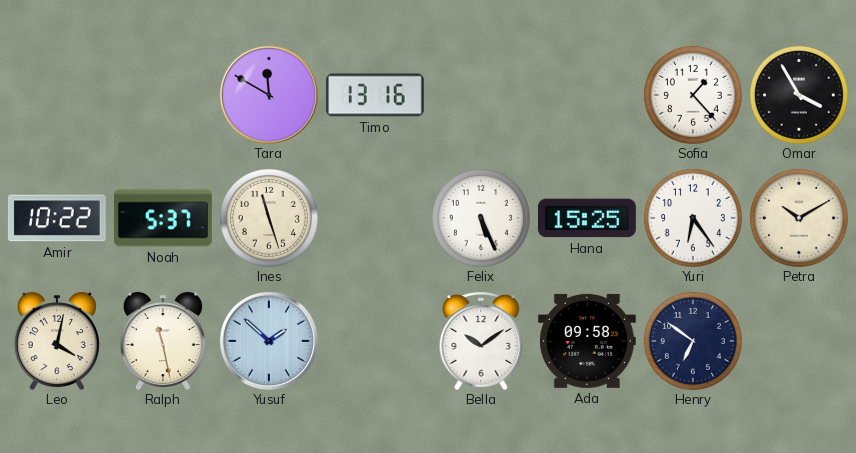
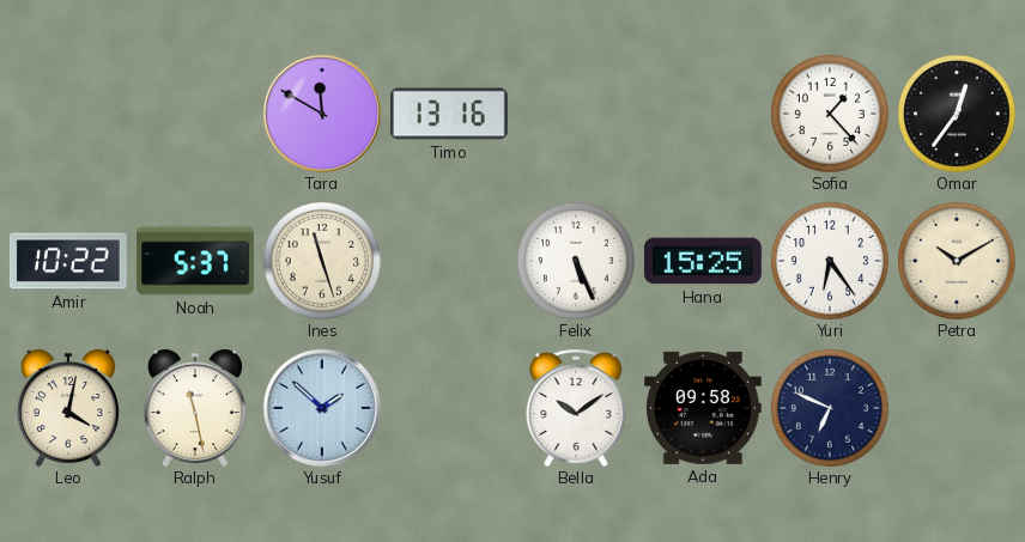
Omar: 3:55 -> 12:36 (957, 114)
Henry: 6:51 -> 6:49 (830, 408)
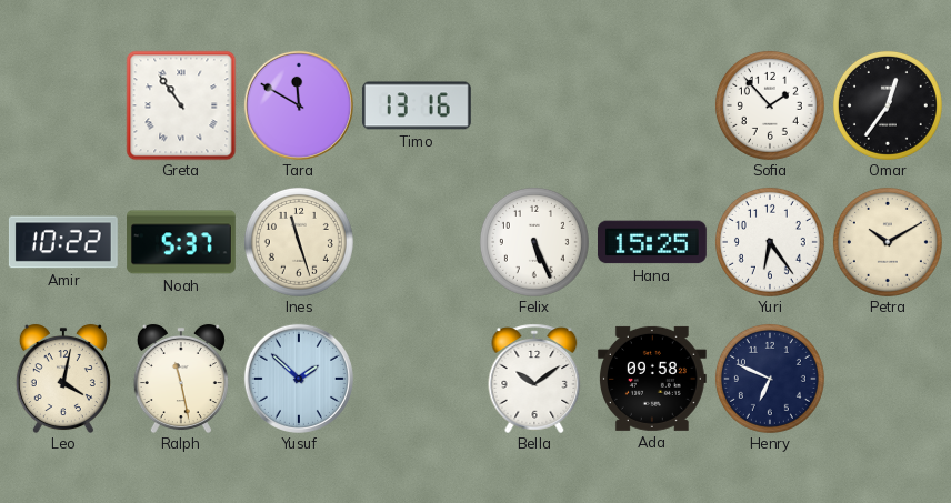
Greta: none -> 10:54 (181, 105)
Sofia: 1:23 -> 1:53 (770, 105)
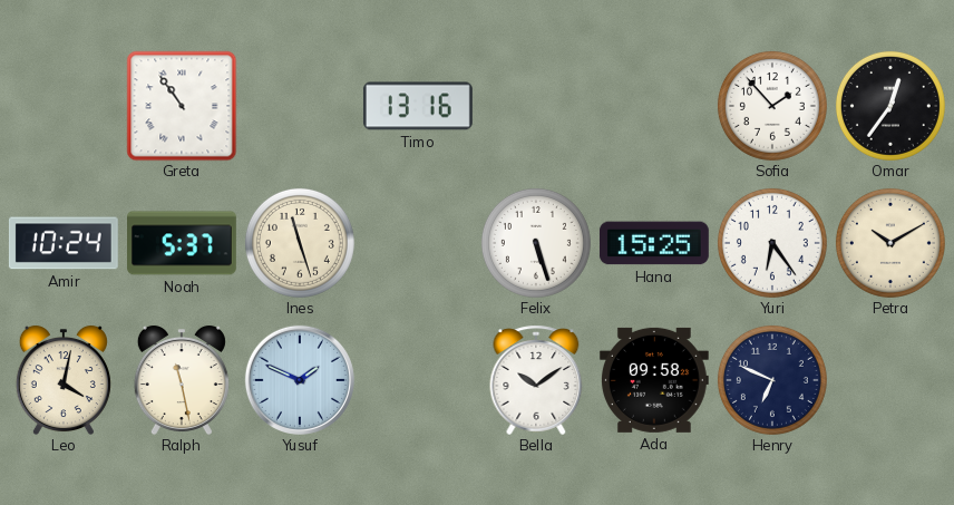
Tara: 11:50 -> none (299, 105)
Amir: 10:22 -> 10:24 (64, 243)
Felix: 5:26 -> 5:27 (536, 243)
Yusuf: 1:52 -> 1:49 (300, 380)
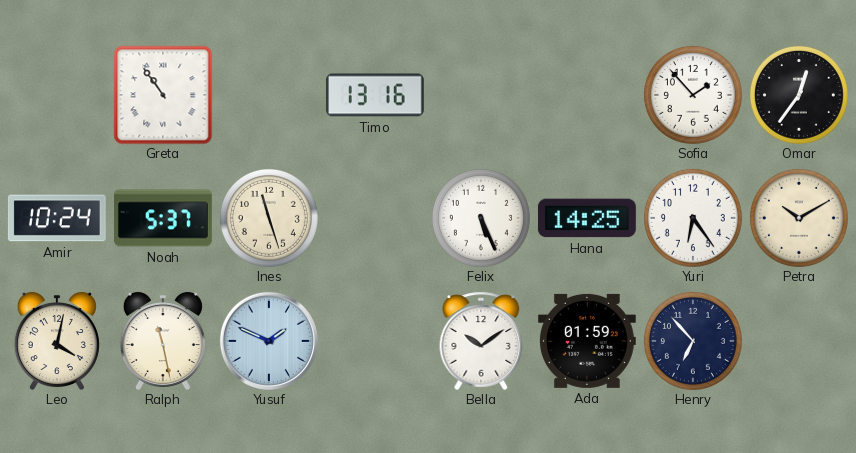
Felix: 5:27 -> 5:26 (481, 218)
Hana: 15:25 -> 14:25 (587, 218)
Ada: 09:58 -> 01:59 (587, 341)
Henry: 6:49 -> 6:53 (693, 341)
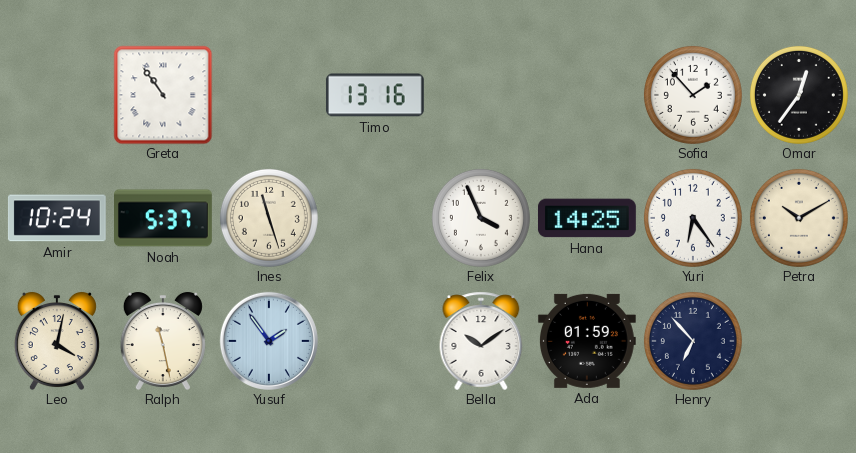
Felix: 5:26 -> 3:56 (481, 218)
Yusuf: 1:49 -> 1:54 (269, 341)
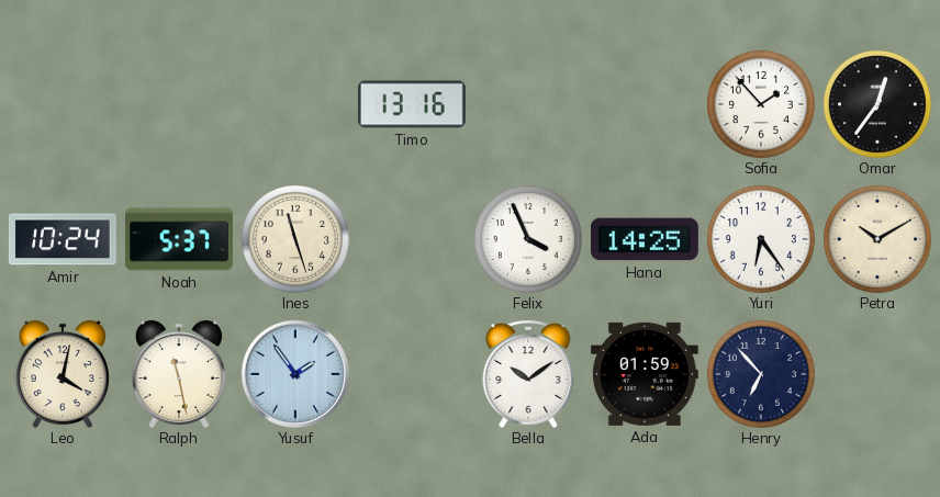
Greta: 10:54 -> none (163, 95)
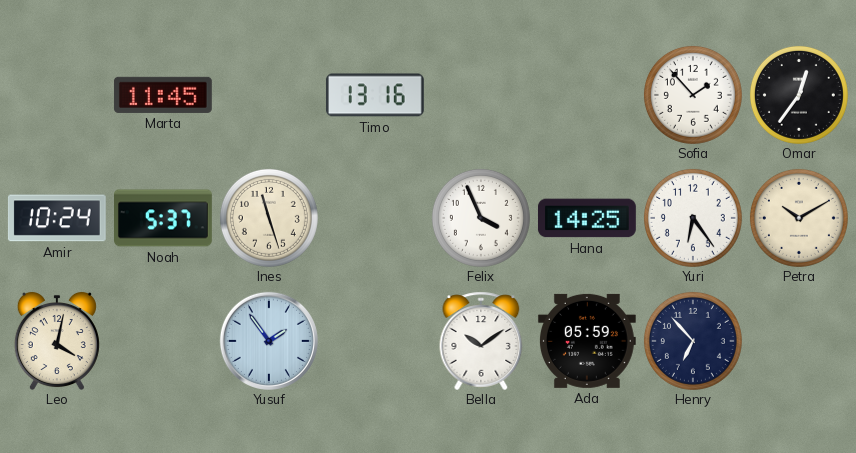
Marta: none -> 11:45 (163, 95)
Ralph: 11:28 -> none (179, 374)
Ada: 01:59 -> 05:59 (587, 341)
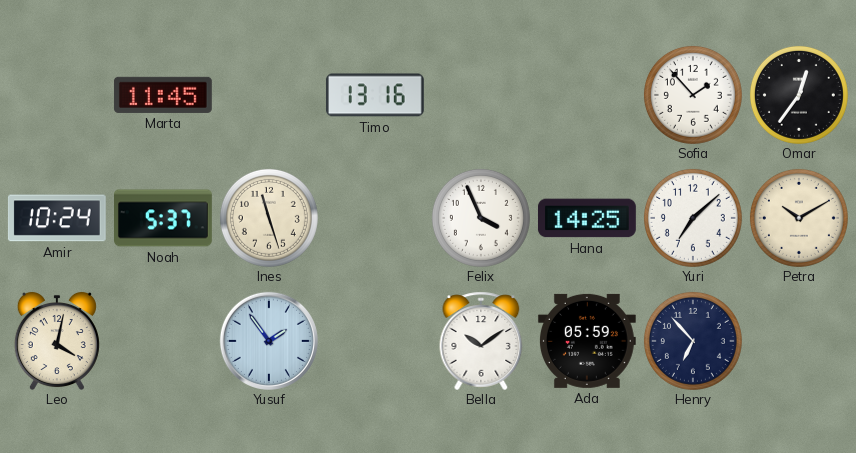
Yuri: 6:24 -> 7:08 (693, 218)
